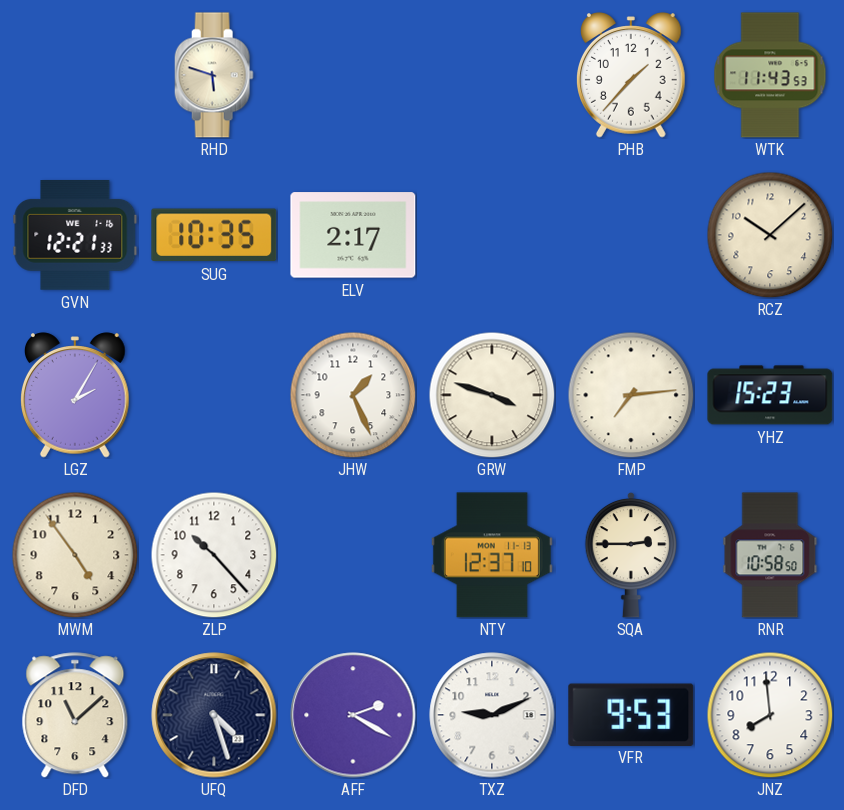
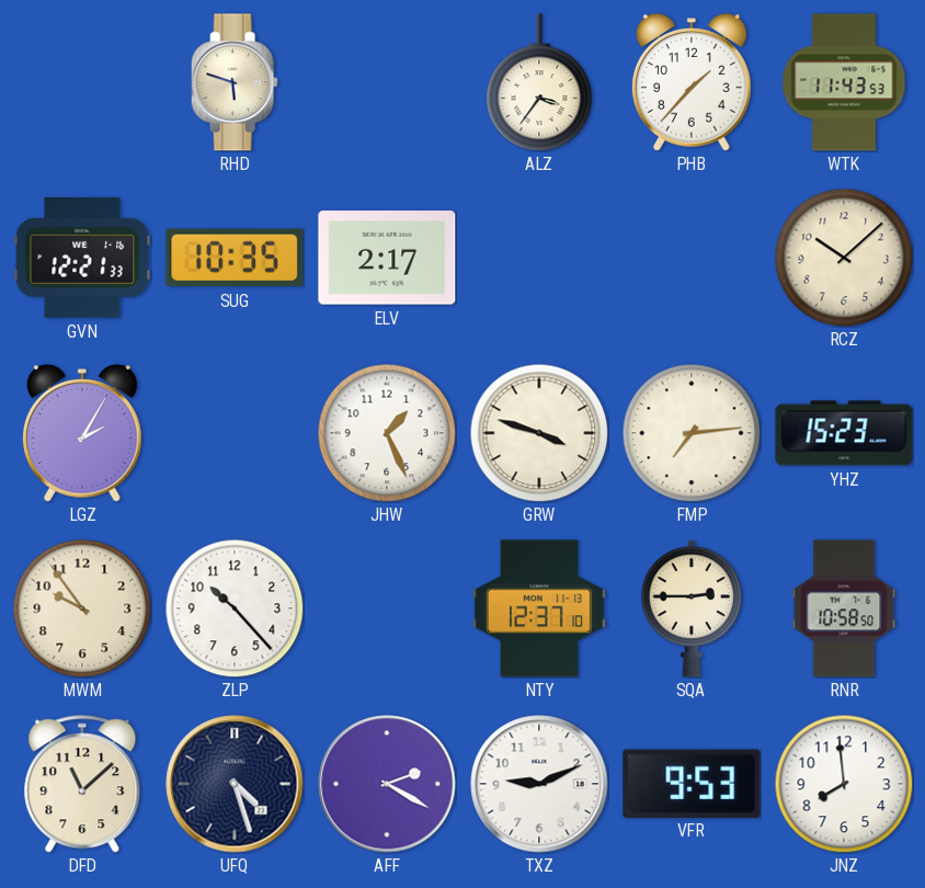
ALZ: none -> 3:36 (539, 82)
MWM: 4:54 -> 9:54 (82, 608)
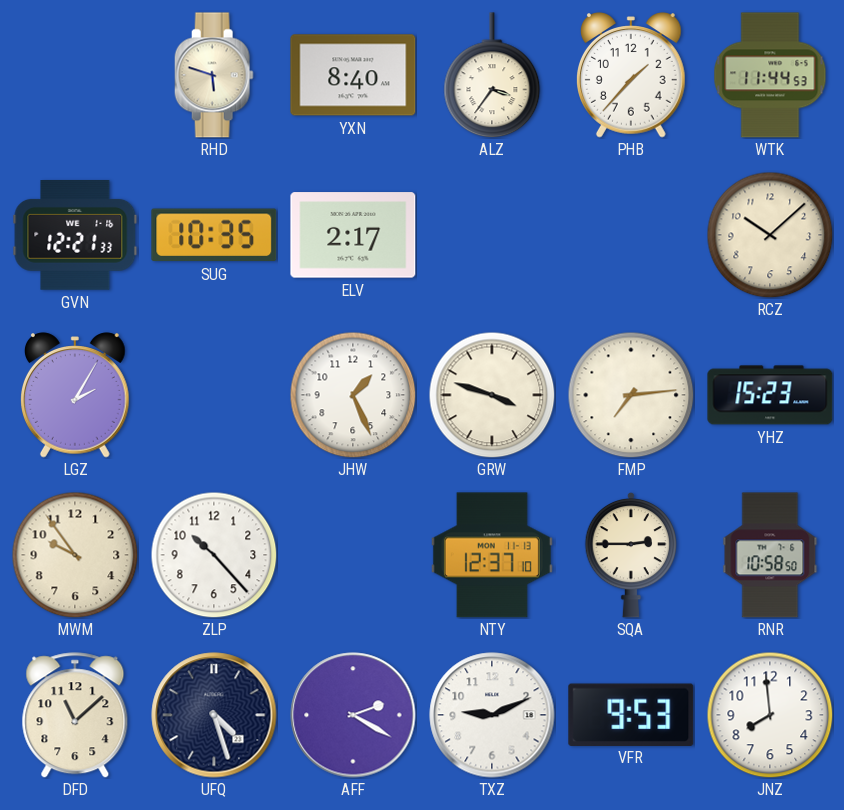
YXN: none -> 8:40 (353, 75)
WTK: 11:43 -> 11:44 (770, 75)
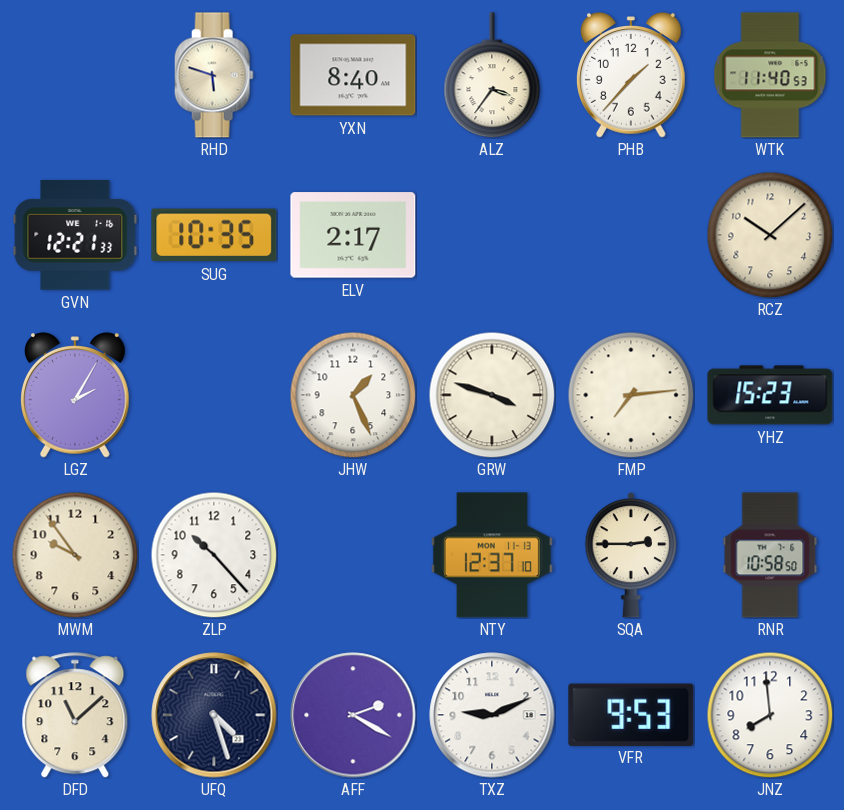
WTK: 11:44 -> 11:40 (770, 75)
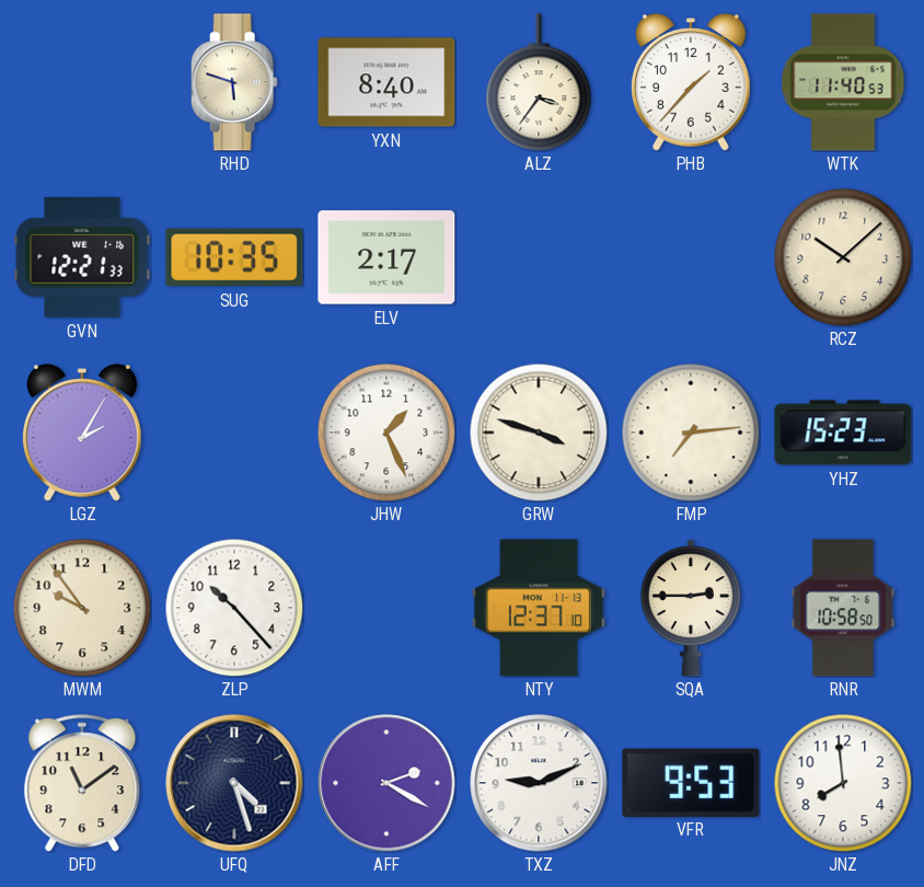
DFD: 11:08 -> 11:09 (82, 783)
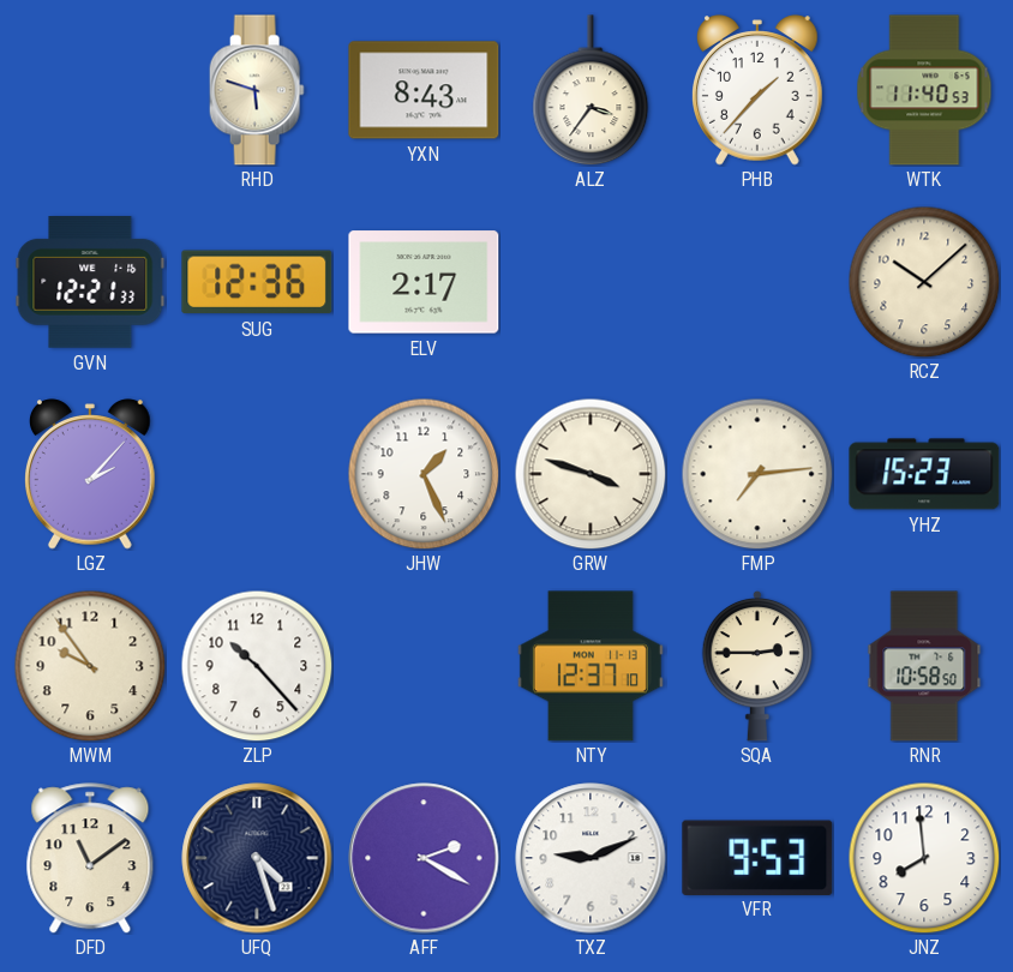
YXN: 8:40 -> 8:43 (424, 90)
SUG: 10:35 -> 12:36 (257, 282)
LGZ: 2:05 -> 2:07 (91, 474)
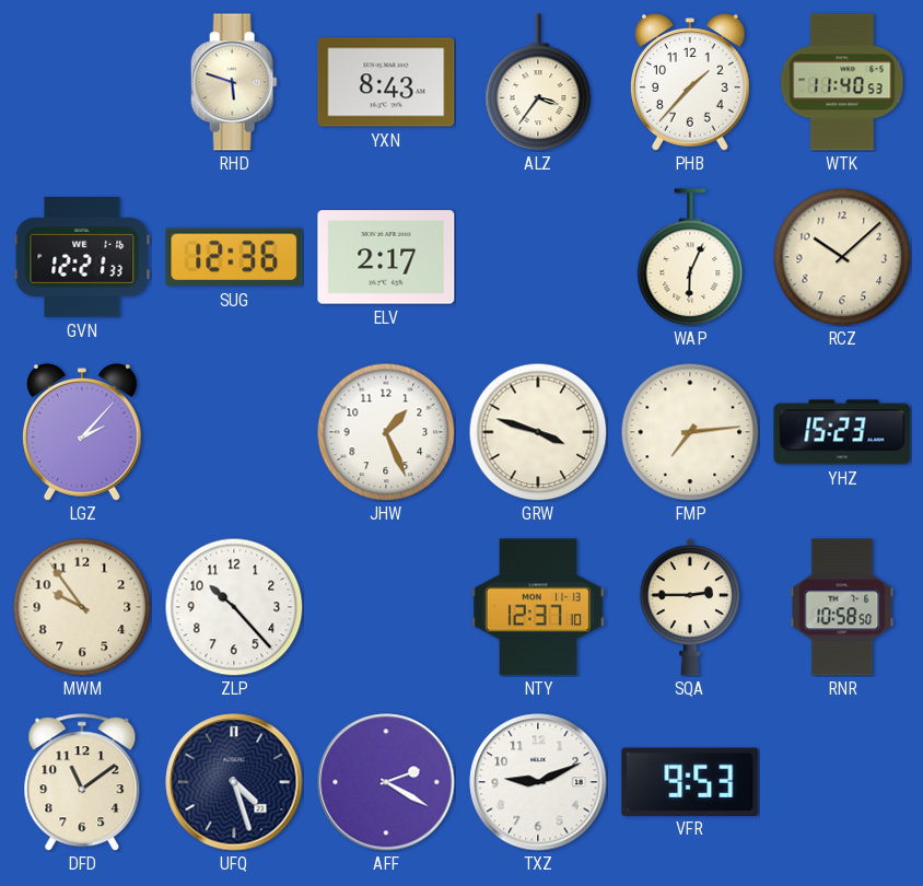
WAP: none -> 6:04 (690, 257)
JNZ: 7:59 -> none (924, 858)
